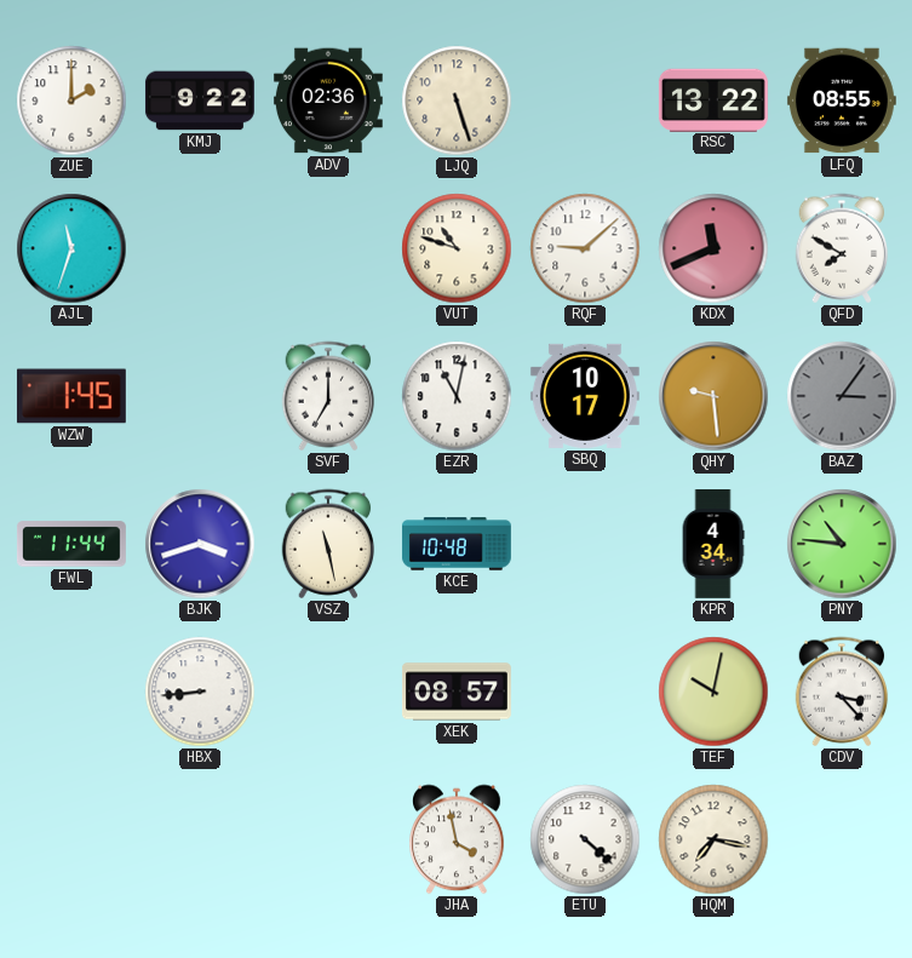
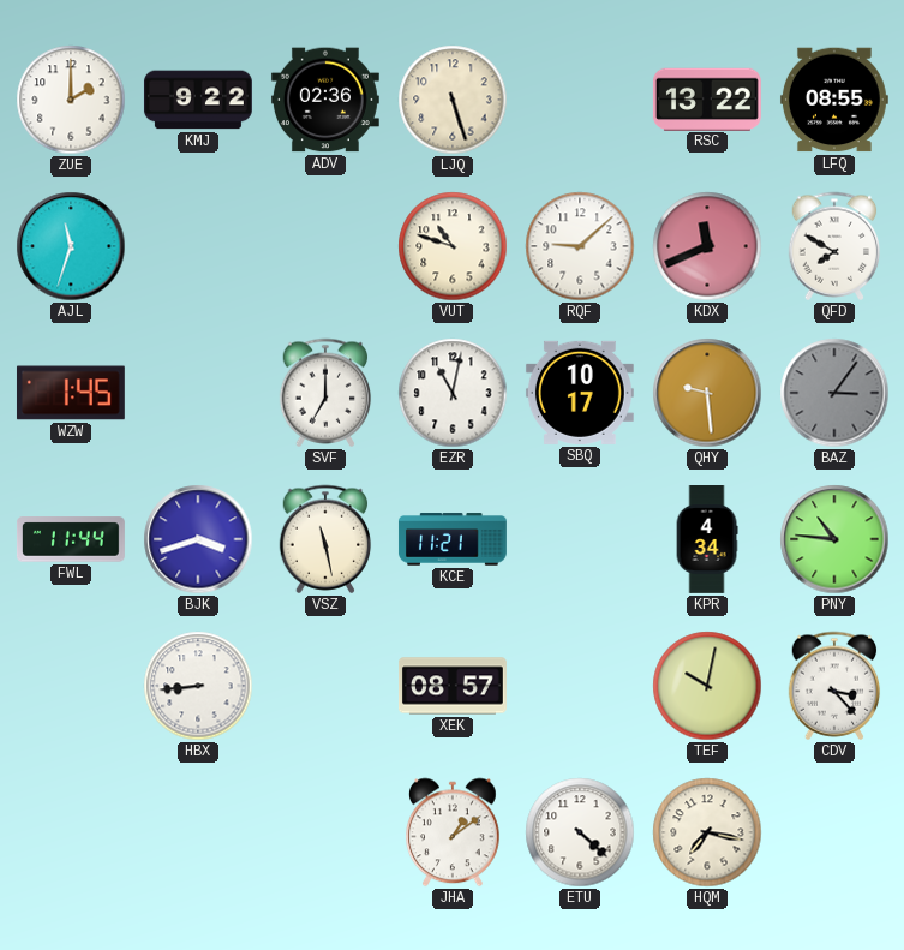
KCE: 10:48 -> 11:21 (453, 539)
JHA: 3:58 -> 1:09 (454, 832)
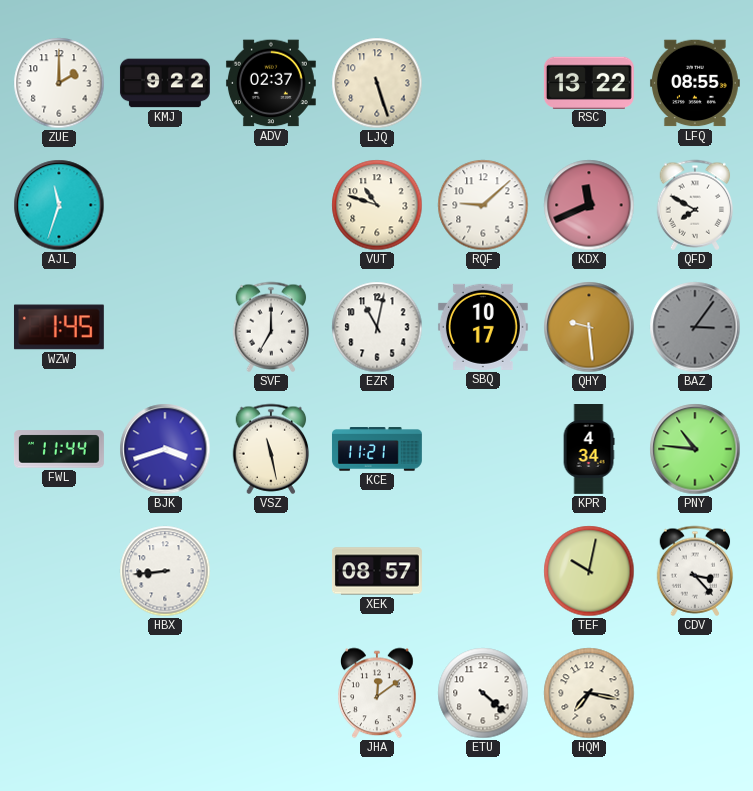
ADV: 02:36 -> 02:37 (271, 83)
JHA: 1:09 -> 12:09 (378, 693)
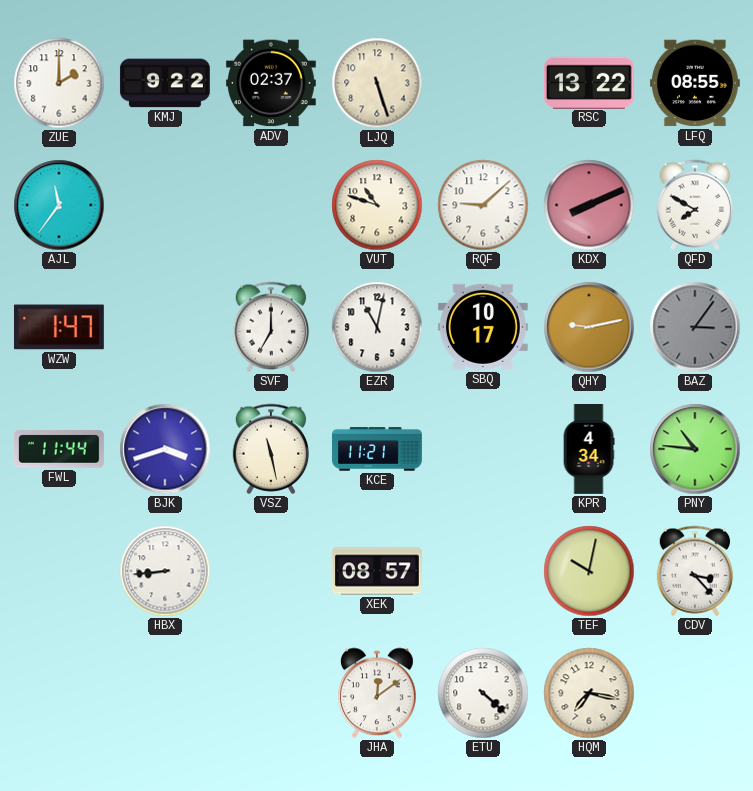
AJL: 11:33 -> 11:36 (59, 205)
KDX: 11:41 -> 8:11 (589, 205)
WZW: 1:45 -> 1:47 (59, 327)
QHY: 9:29 -> 9:13 (589, 327)
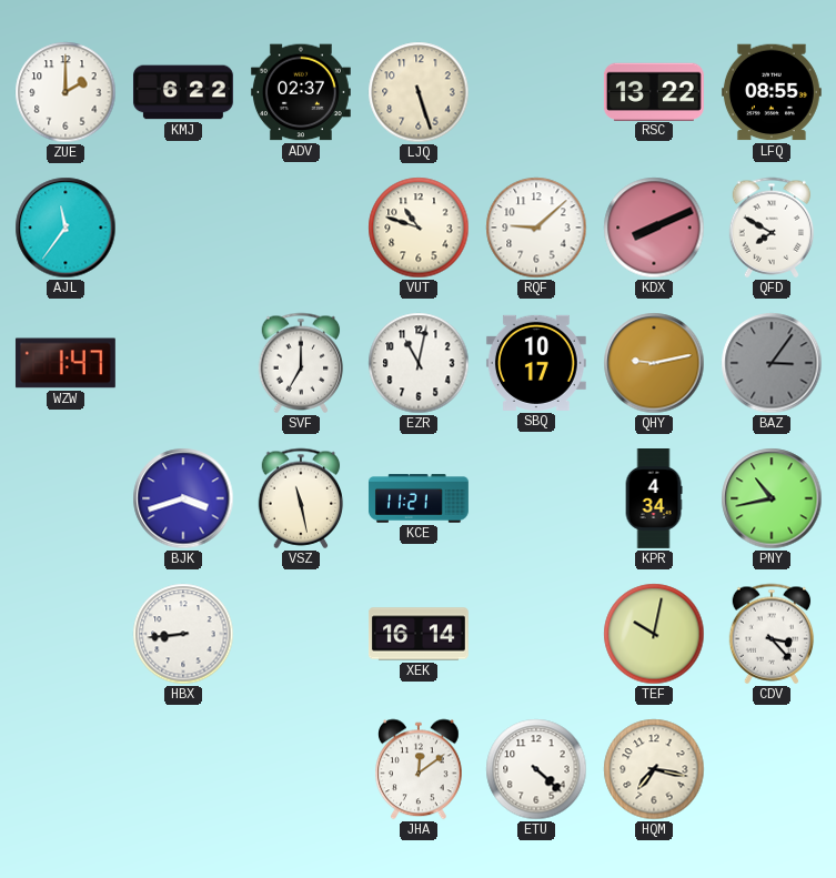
KMJ: 9:22 -> 6:22 (183, 92)
FWL: 11:44 -> none (59, 449)
PNY: 10:46 -> 10:43 (772, 498)
XEK: 08:57 -> 16:14 (420, 634)
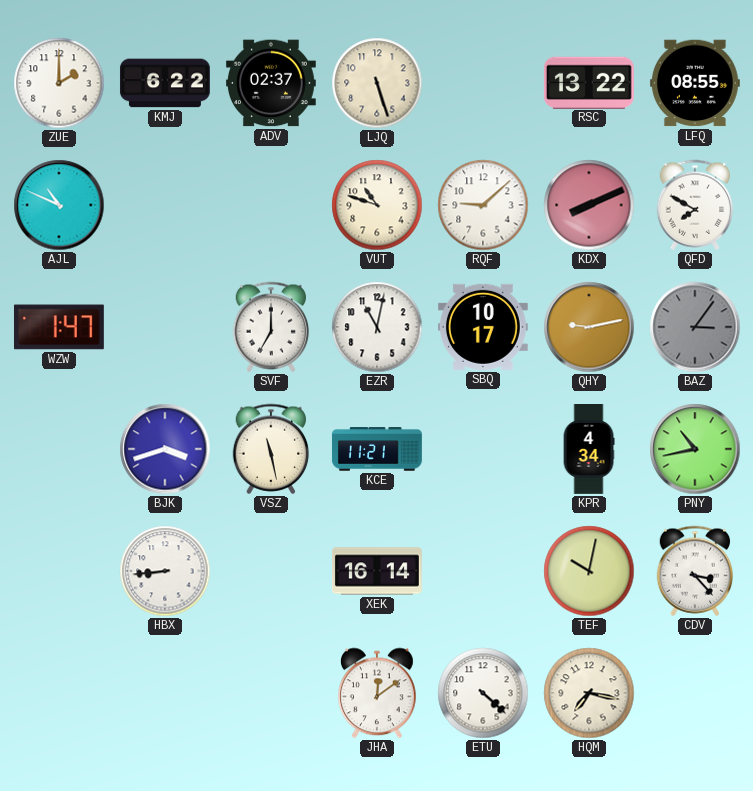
AJL: 11:36 -> 10:49 (59, 205)
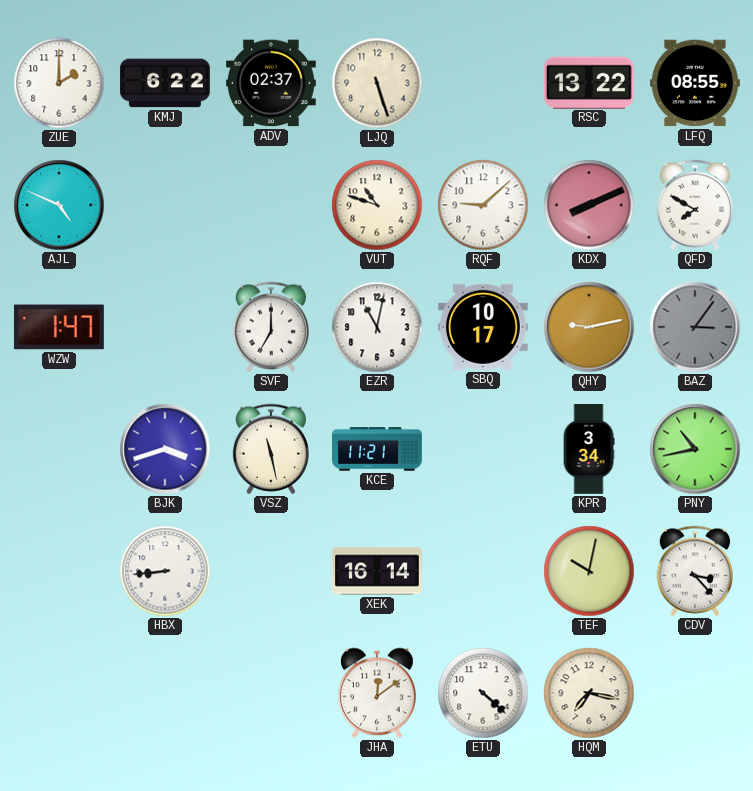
AJL: 10:49 -> 4:49 (59, 205)
KPR: 4:34 -> 3:34 (589, 450)
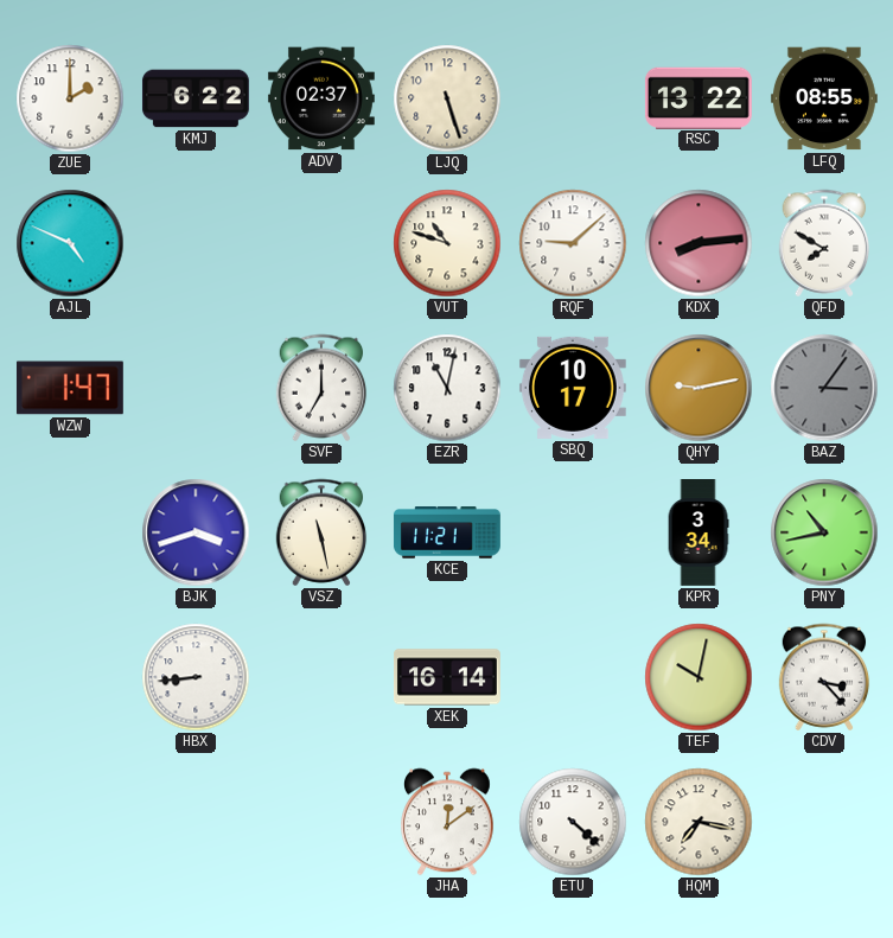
KDX: 8:11 -> 8:14 (699, 243)
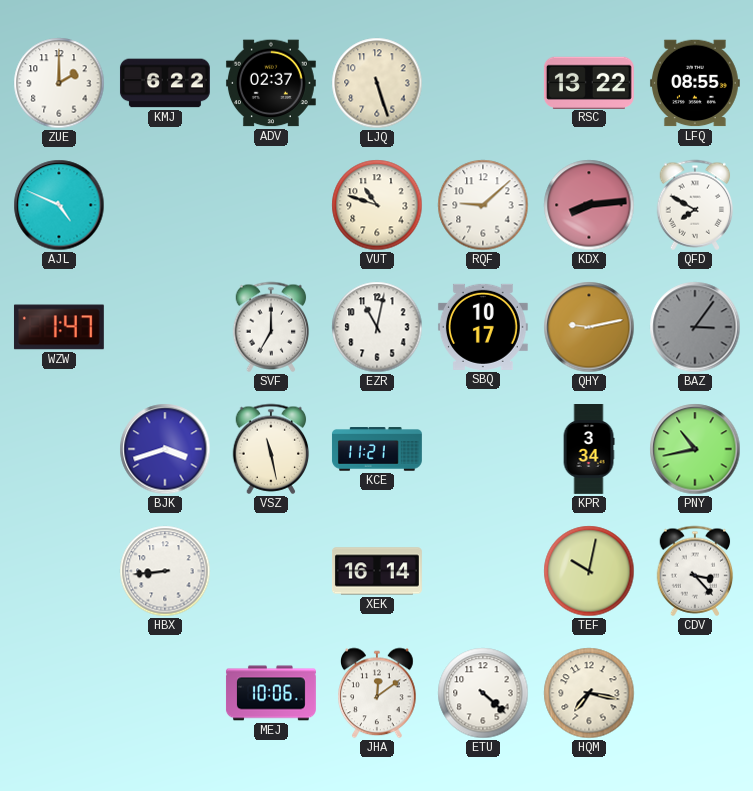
MEJ: none -> 10:06 (271, 693)
